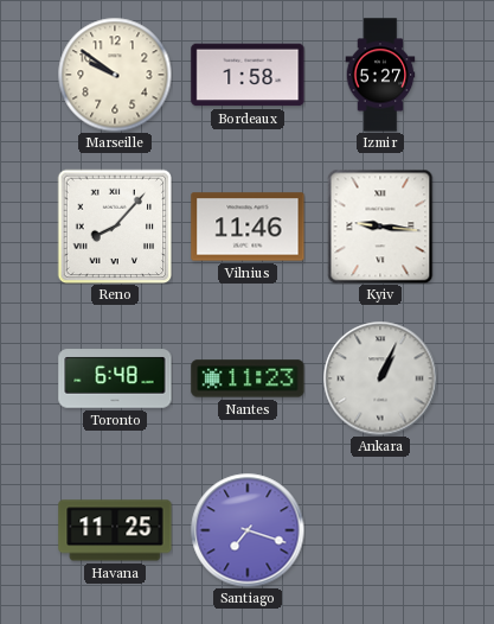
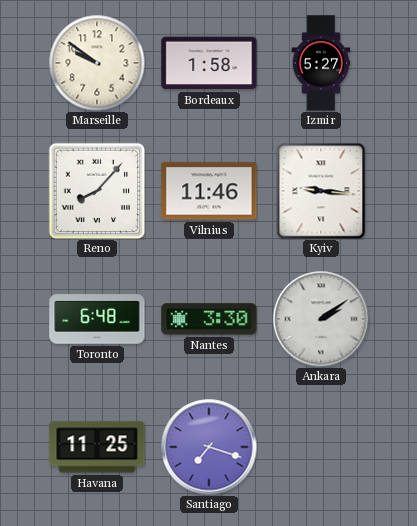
Nantes: 11:23 -> 3:30 (209, 319)
Ankara: 1:04 -> 2:09 (321, 319)
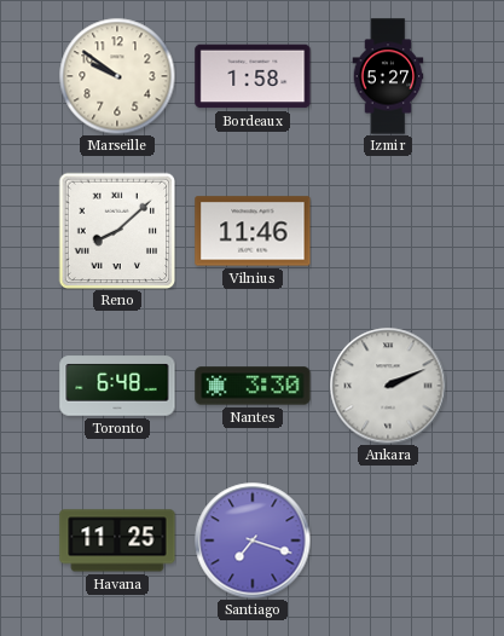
Reno: 8:07 -> 8:08 (117, 231)
Kyiv: 9:16 -> none (321, 191)
Ankara: 2:09 -> 2:11 (388, 386)
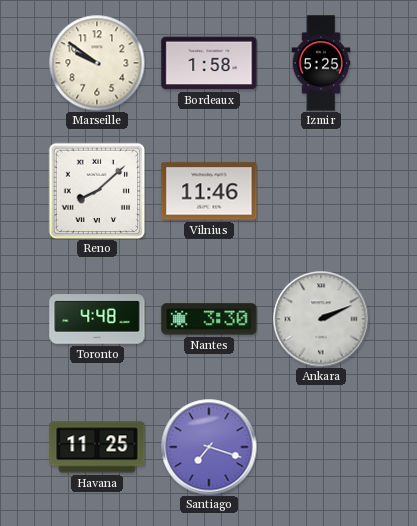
Izmir: 5:27 -> 5:25 (321, 63)
Toronto: 6:48 -> 4:48 (97, 319)
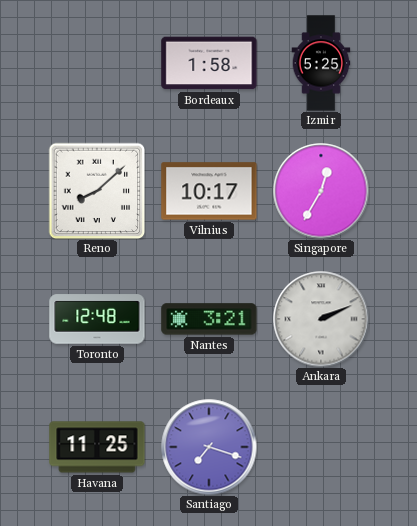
Marseille: 9:51 -> none (97, 63)
Vilnius: 11:46 -> 10:17 (209, 191)
Singapore: none -> 12:35 (321, 191)
Toronto: 4:48 -> 12:48 (97, 319)
Nantes: 3:30 -> 3:21 (209, 319)
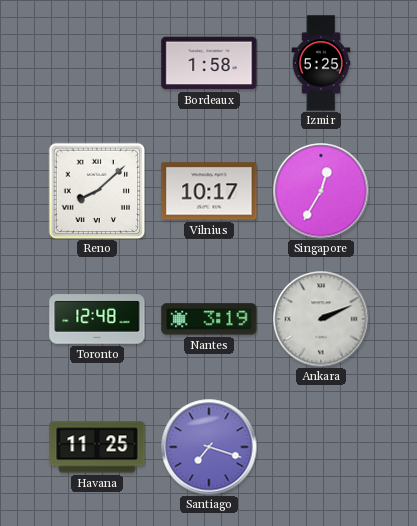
Nantes: 3:21 -> 3:19 (209, 319)
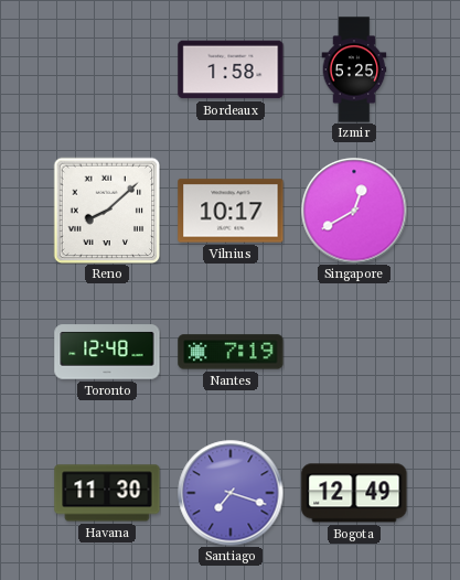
Singapore: 12:35 -> 12:40 (354, 211)
Nantes: 3:19 -> 7:19 (231, 352)
Ankara: 2:11 -> none (321, 319)
Havana: 11:25 -> 11:30 (107, 493)
Bogota: none -> 12:49 (354, 493)
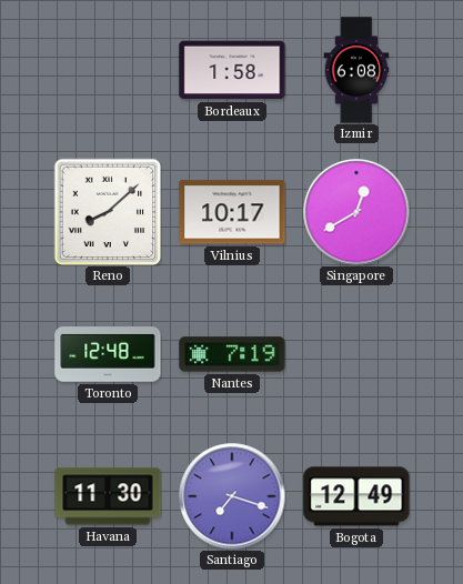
Izmir: 5:25 -> 6:08 (356, 70)
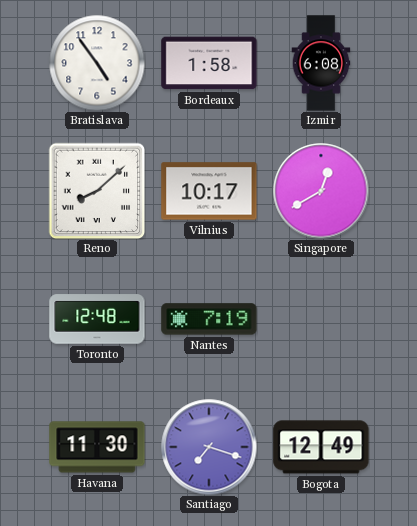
Bratislava: none -> 4:54 (97, 63)
